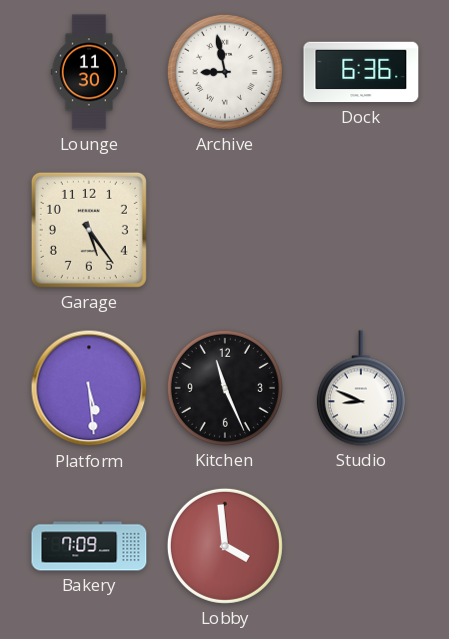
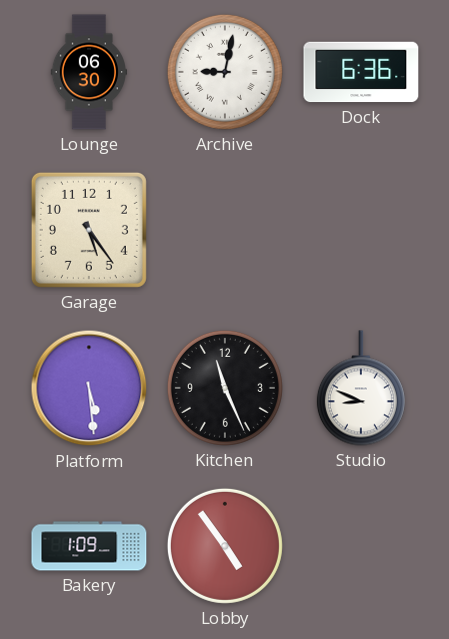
Lounge: 11:30 -> 06:30 (88, 72)
Archive: 8:58 -> 9:02 (225, 72)
Bakery: 7:09 -> 1:09 (89, 546)
Lobby: 3:59 -> 4:54 (225, 546)
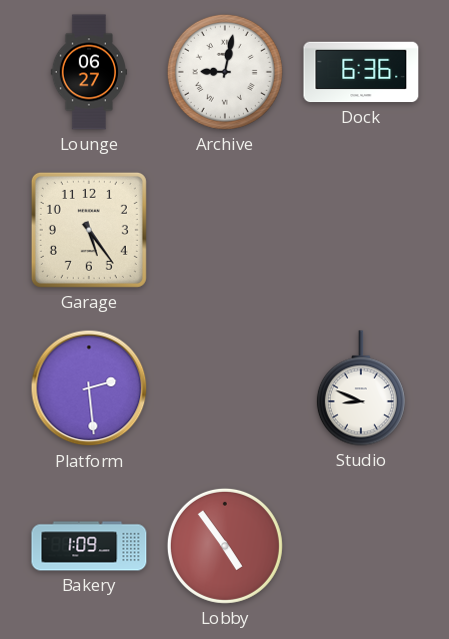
Lounge: 06:30 -> 06:27 (88, 72)
Platform: 5:29 -> 2:29 (89, 388)
Kitchen: 11:26 -> none (225, 388)
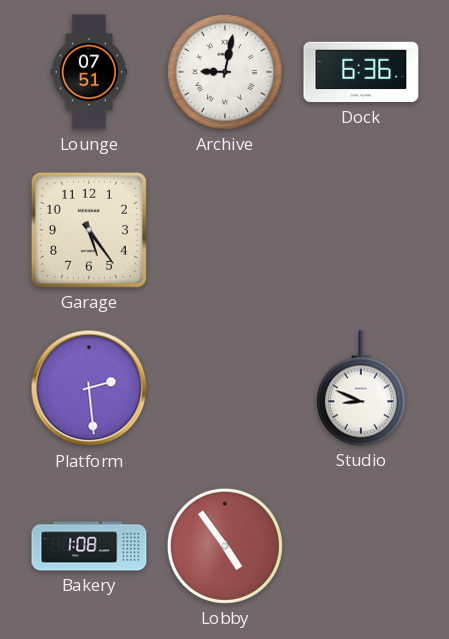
Lounge: 06:27 -> 07:51 (88, 72)
Bakery: 1:09 -> 1:08 (89, 546)
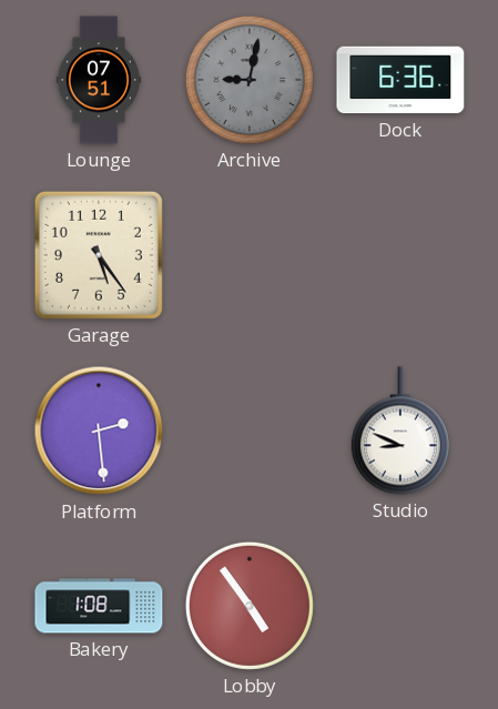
Archive dial: white -> grey (250, 80)
